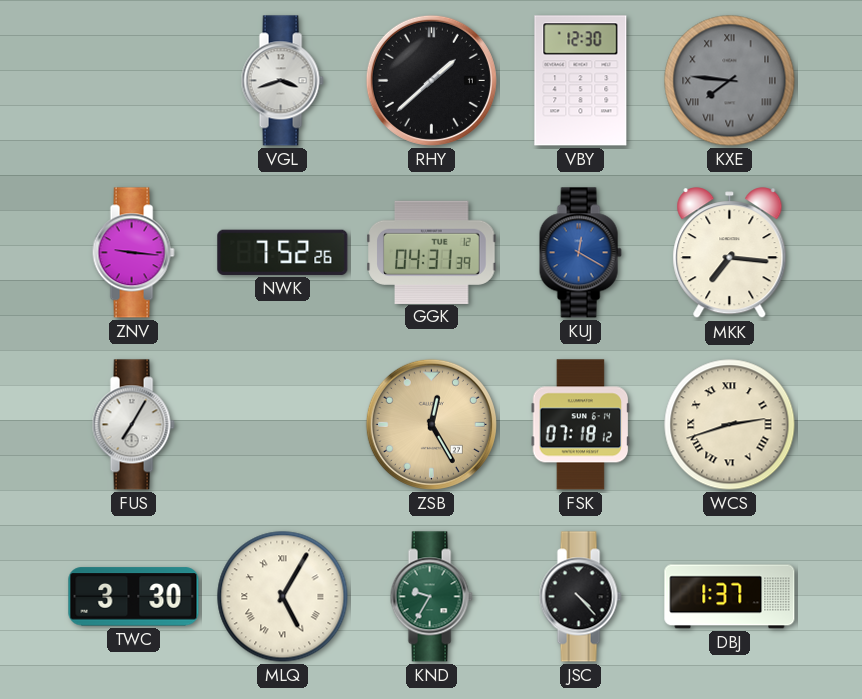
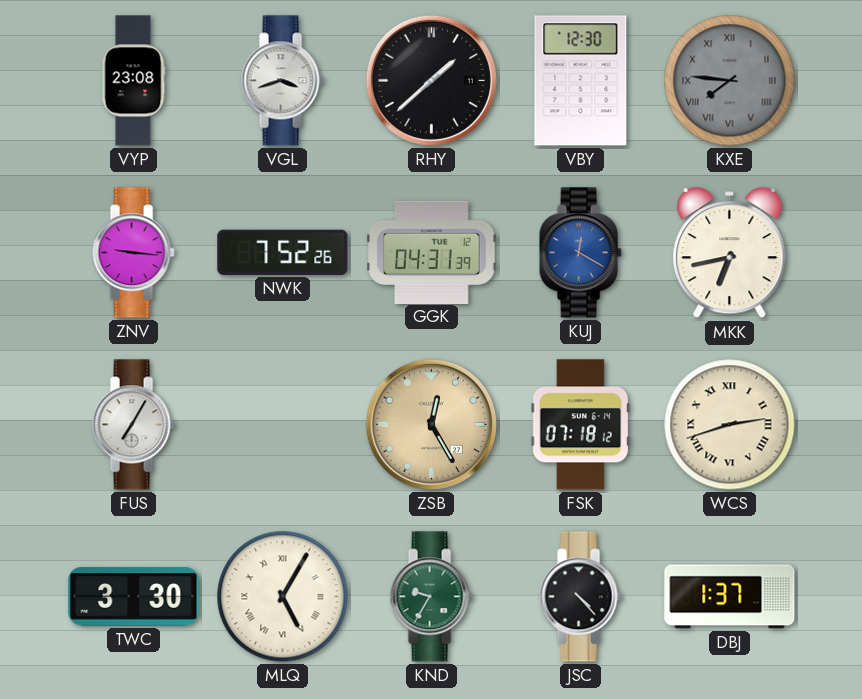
VYP: none -> 23:08 (133, 81)
MKK: 7:16 -> 6:43 (730, 253)
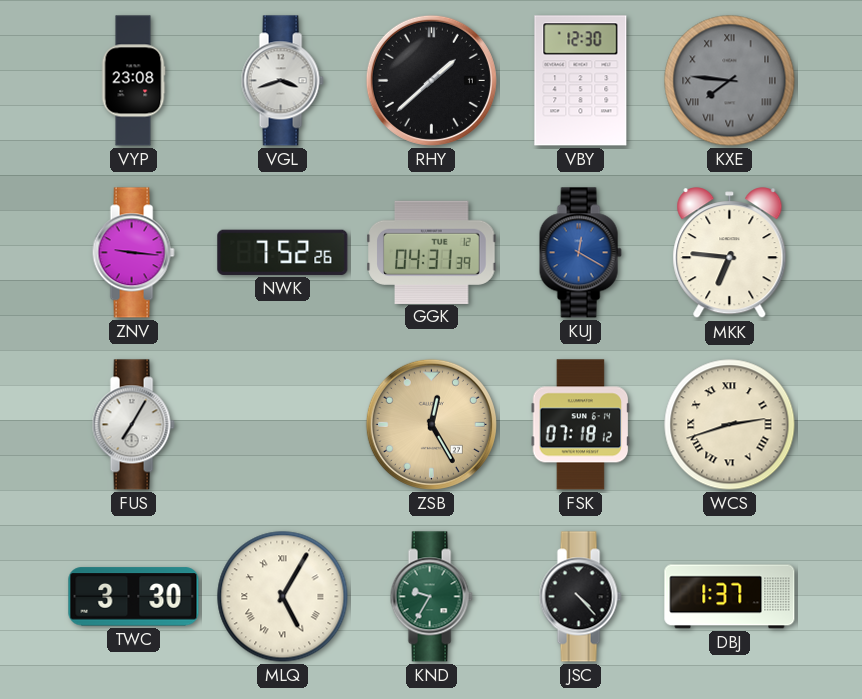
MKK: 6:43 -> 6:46 (730, 253)
